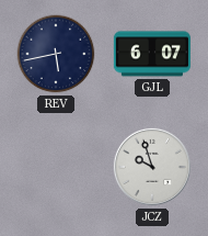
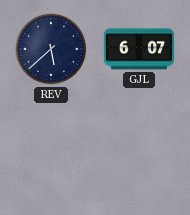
REV: 5:43 -> 5:38 (51, 49)
JCZ: 9:57 -> none (152, 167)
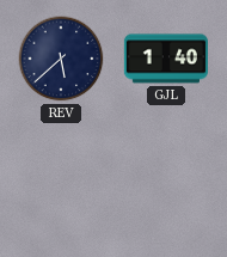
GJL: 6:07 -> 1:40 (166, 59)
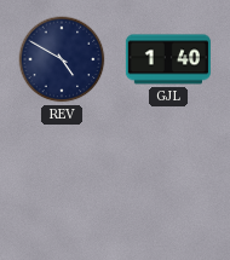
REV: 5:38 -> 4:50 (62, 59)
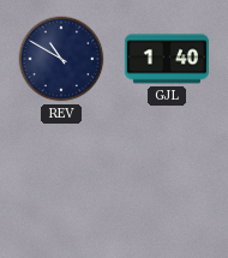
REV: 4:50 -> 10:50 (61, 59)
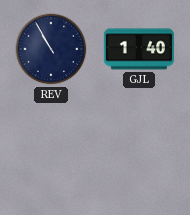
REV: 10:50 -> 10:55 (51, 49)
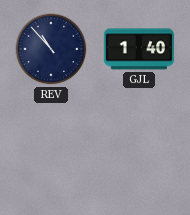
REV: 10:55 -> 10:53 (51, 49)
